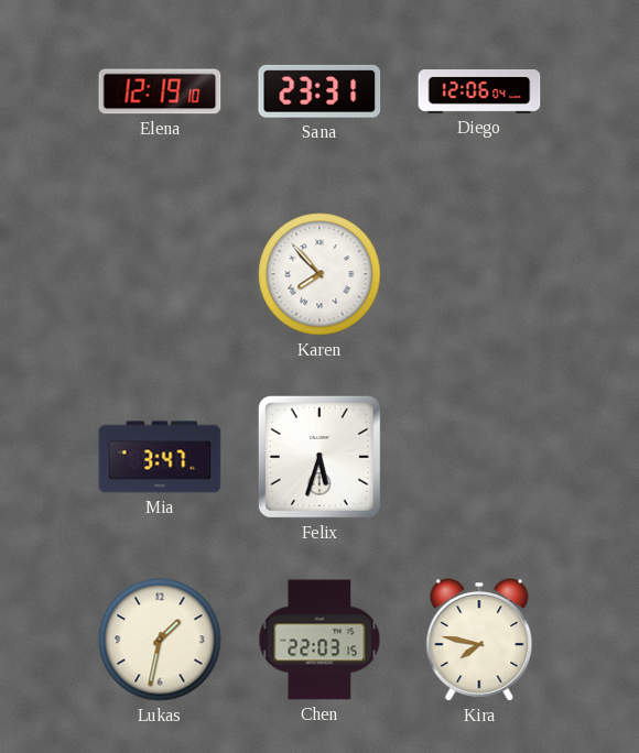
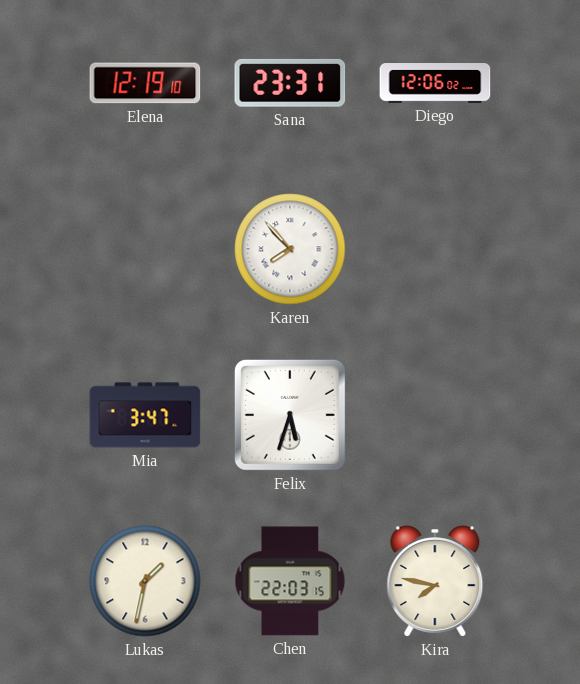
Diego: 12:06:04 -> 12:06:02 (435, 83)
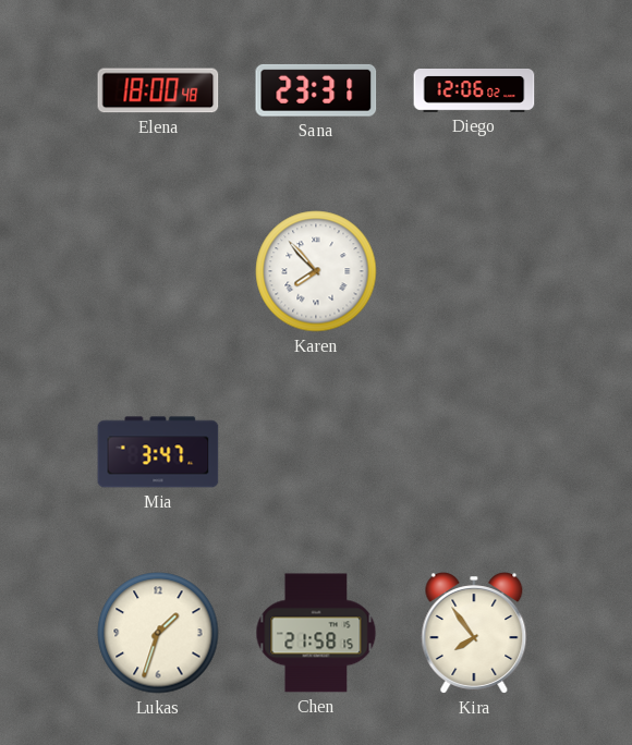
Elena: 12:19 -> 18:00 (158, 90)
Felix: 5:33 -> none (290, 415)
Lukas: 1:32 -> 1:33 (158, 633)
Chen: 22:03 -> 21:58 (316, 633)
Kira: 7:47 -> 7:54 (474, 633)
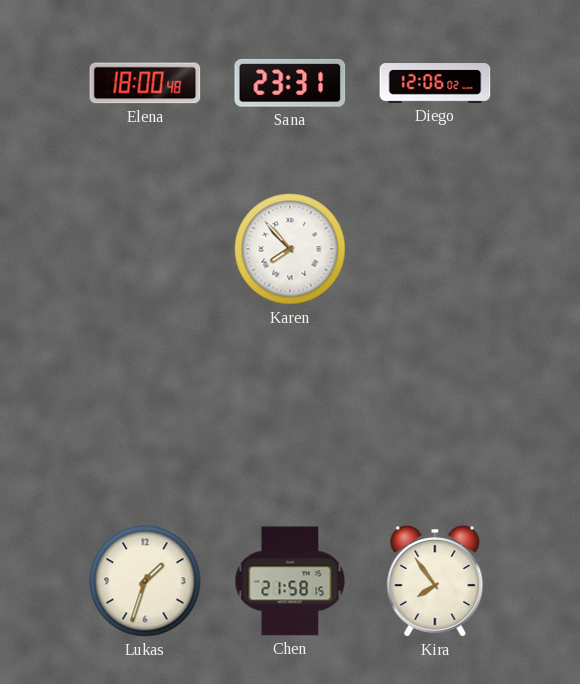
Mia: 3:47 -> none (158, 452)
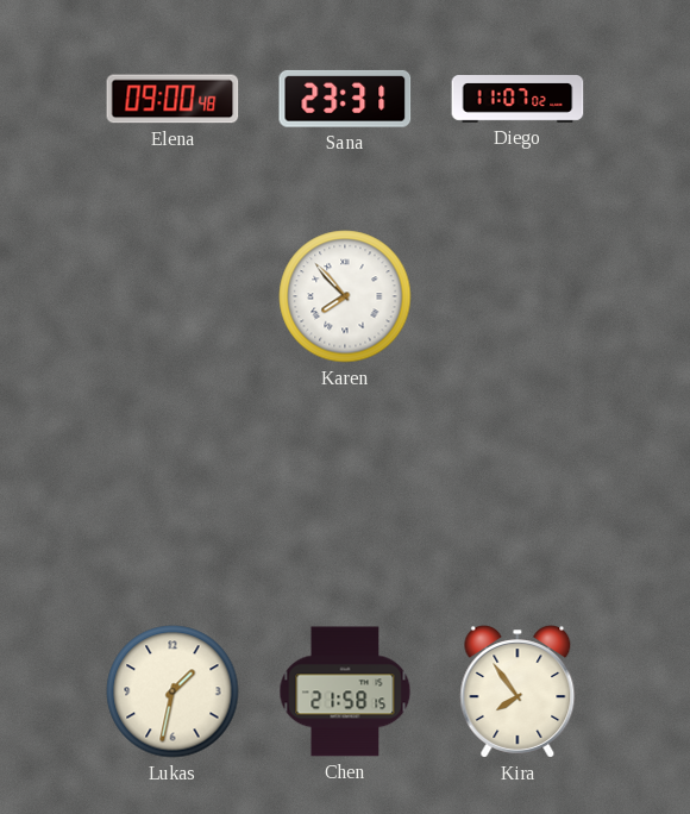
Elena: 18:00 -> 09:00 (172, 99)
Diego: 12:06 -> 11:07 (517, 99)
Lukas: 1:33 -> 1:32 (172, 691)
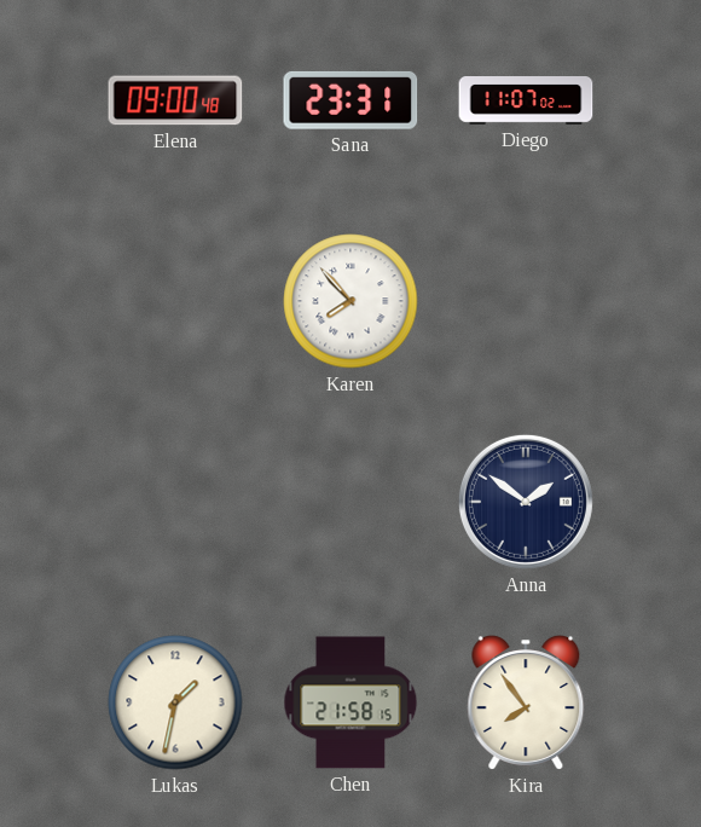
Anna: none -> 1:51 (526, 502)
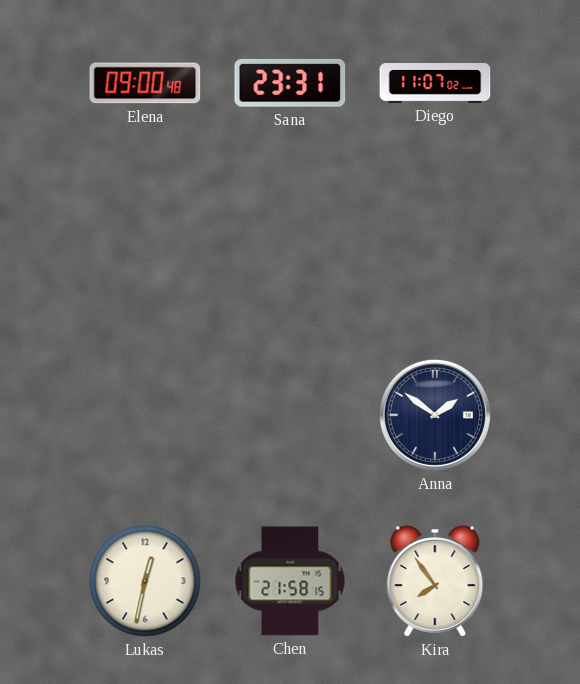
Karen: 7:53 -> none (350, 301)
Lukas: 1:32 -> 12:32 (145, 581)
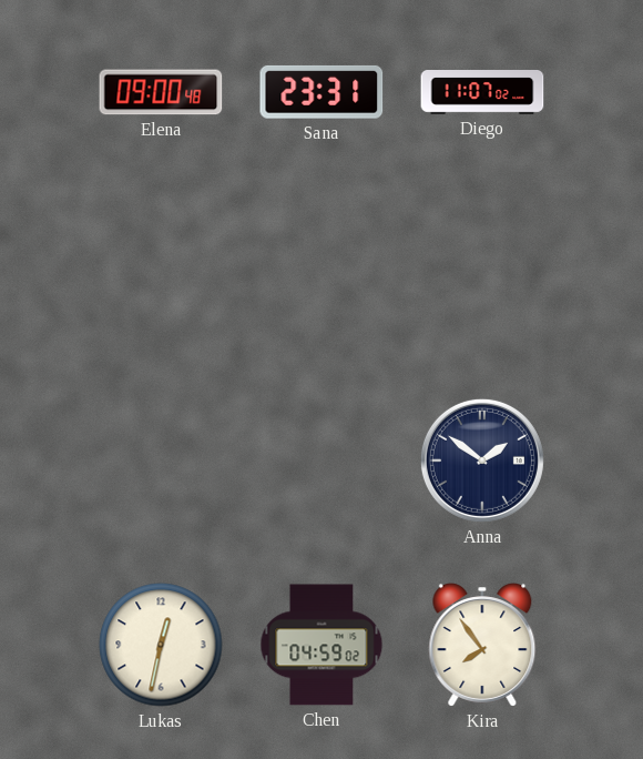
Chen: 21:58 -> 04:59 (321, 645)
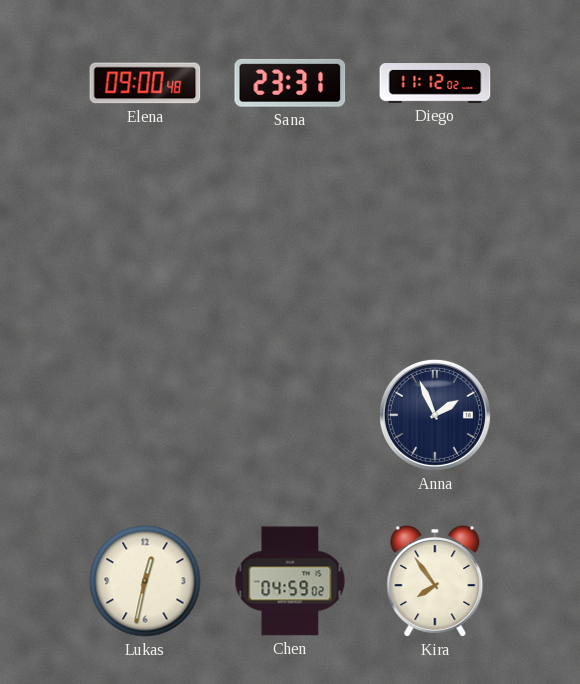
Diego: 11:07 -> 11:12 (435, 83)
Anna: 1:51 -> 1:56 (435, 415)
